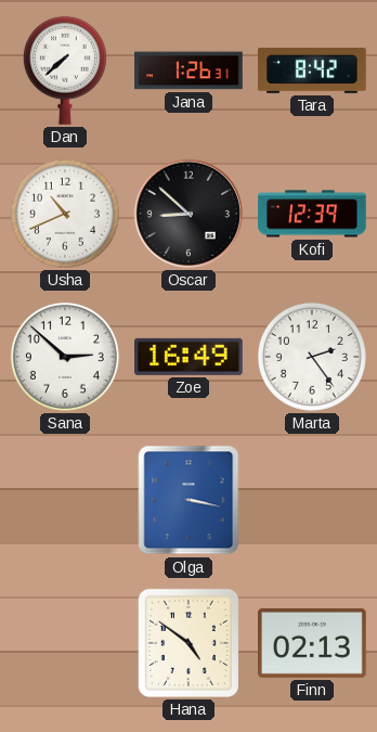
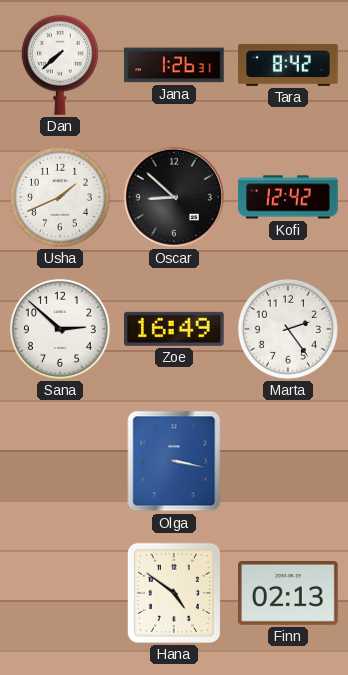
Usha: 10:41 -> 1:41 (60, 197)
Kofi: 12:39 -> 12:42 (288, 197)
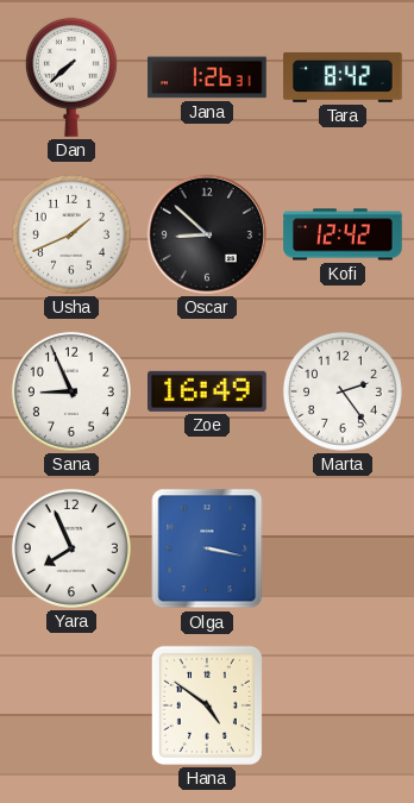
Sana: 2:52 -> 8:56 (71, 391)
Yara: none -> 7:56 (71, 548)
Finn: 02:13 -> none (289, 593)
